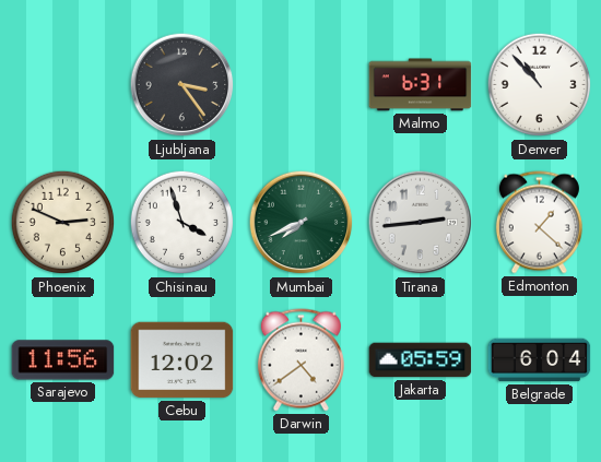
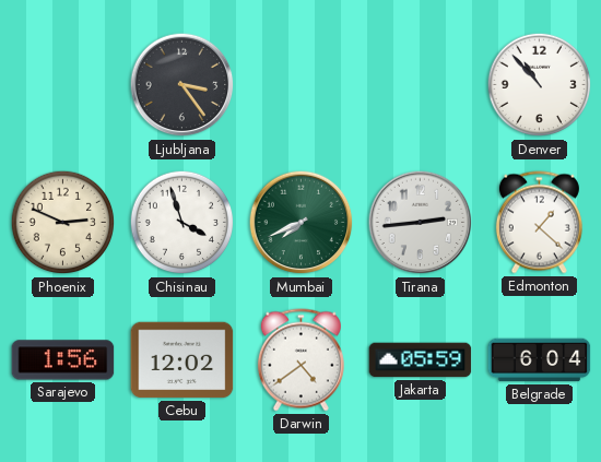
Malmo: 6:31 -> none (421, 85)
Sarajevo: 11:56 -> 1:56 (63, 360)
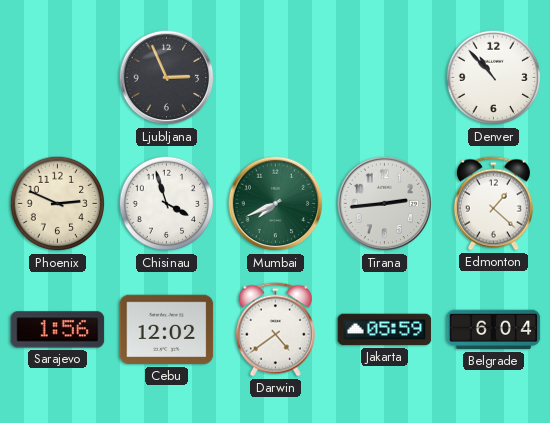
Ljubljana: 3:24 -> 2:56 (167, 78)
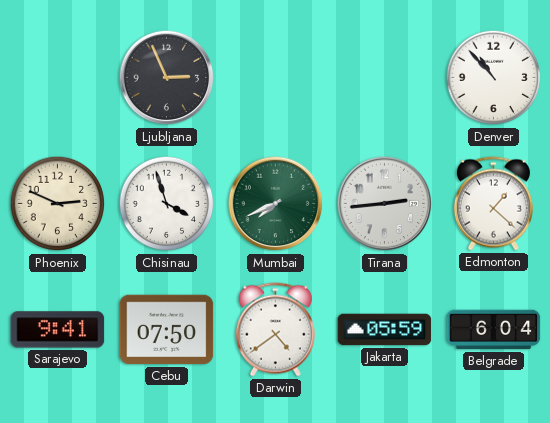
Sarajevo: 1:56 -> 9:41 (58, 330)
Cebu: 12:02 -> 07:50 (167, 330)
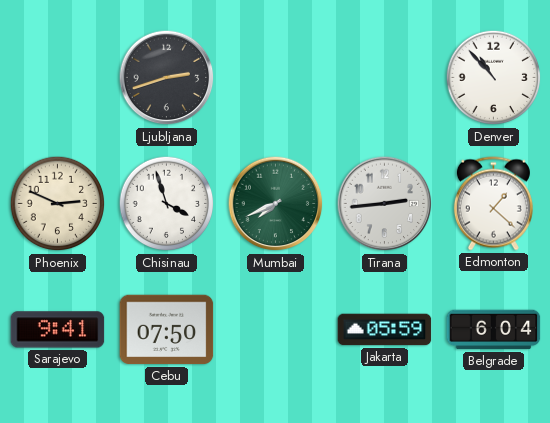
Ljubljana: 2:56 -> 2:42 (167, 78)
Darwin: 4:39 -> none (275, 330)
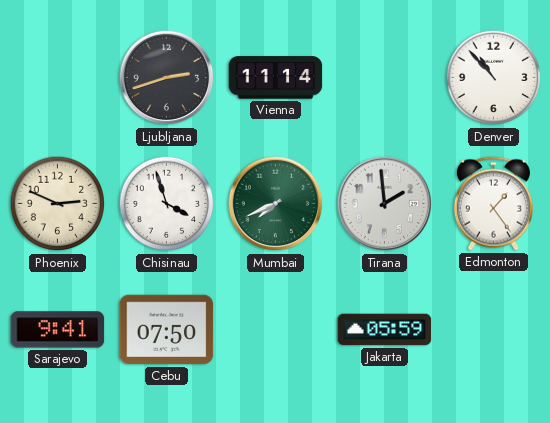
Vienna: none -> 11:14 (276, 78)
Tirana: 2:44 -> 1:59 (385, 204)
Edmonton: 1:22 -> 1:24 (493, 204)
Belgrade: 6:04 -> none (494, 330)
